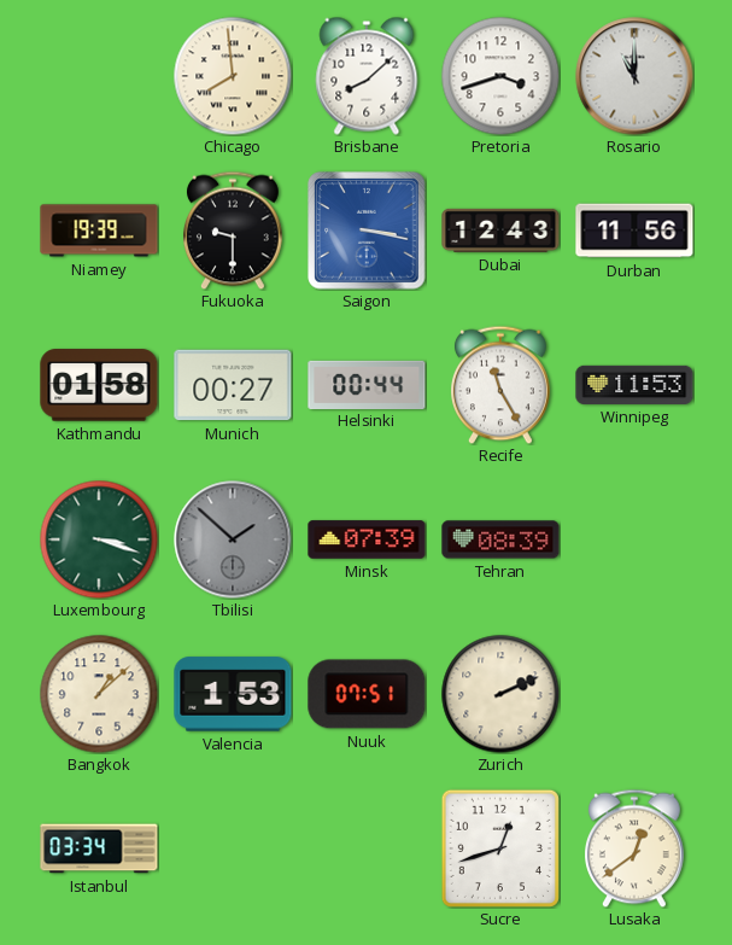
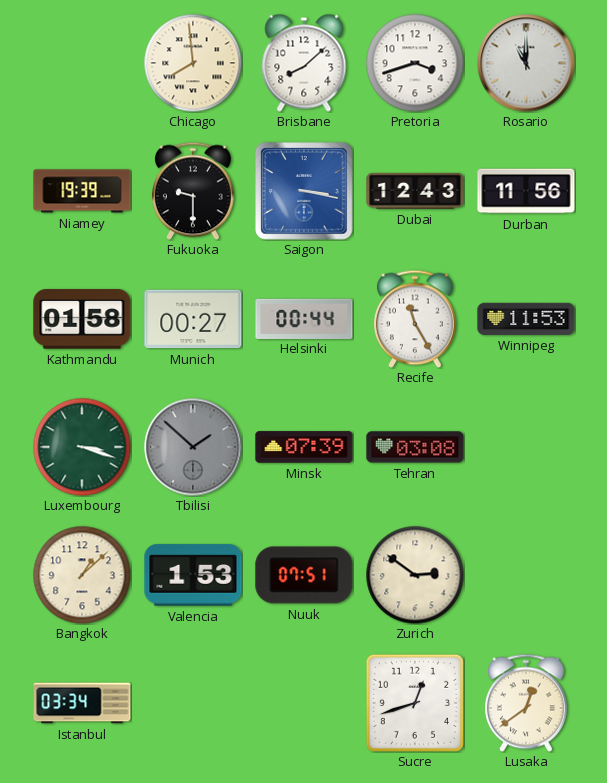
Tehran: 08:39 -> 03:08 (415, 447)
Zurich: 2:11 -> 2:51 (415, 575)
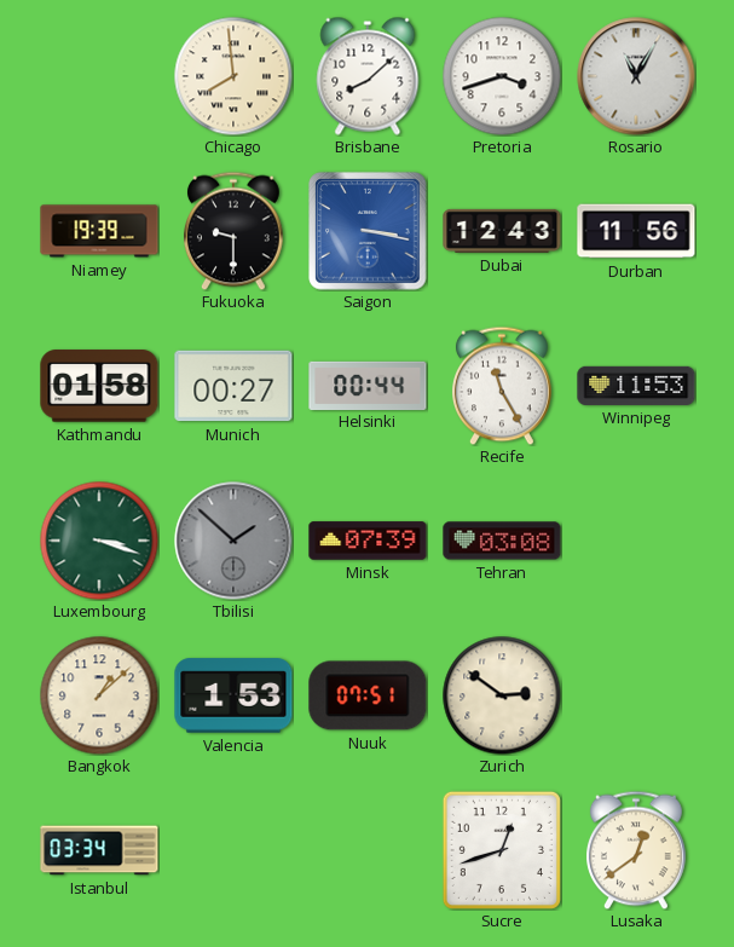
Rosario: 11:00 -> 11:05 (636, 76)
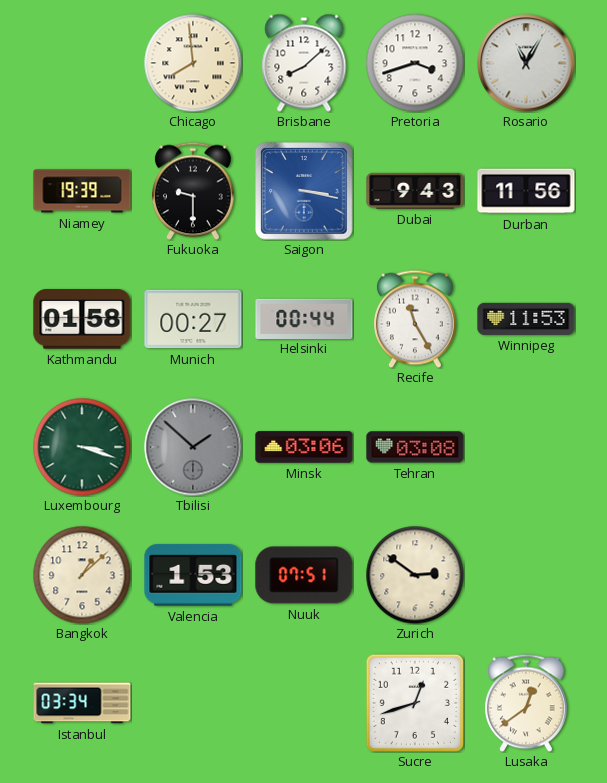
Dubai: 12:43 -> 9:43 (415, 191)
Minsk: 07:39 -> 03:06 (304, 447)
